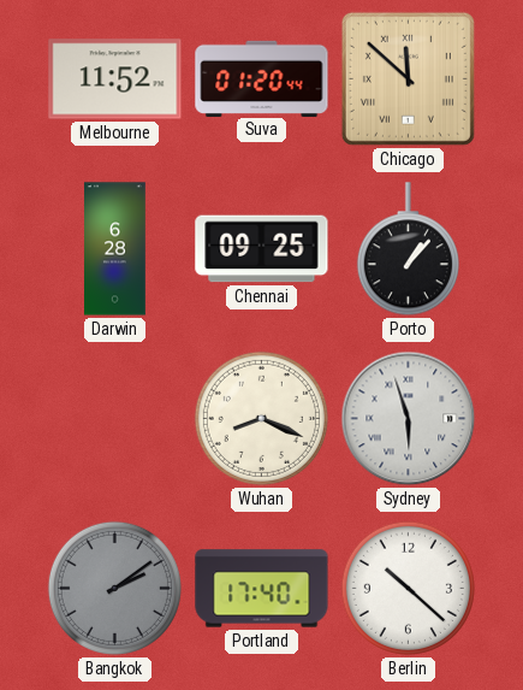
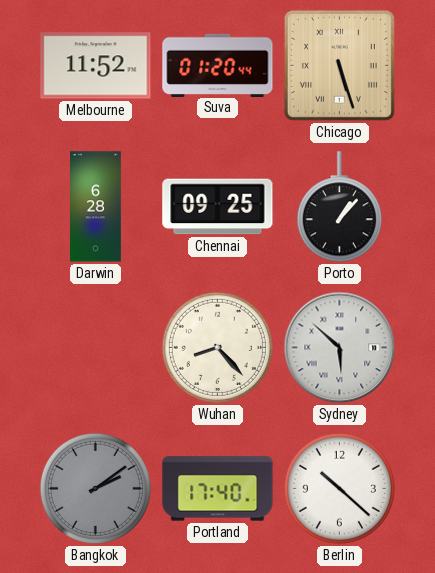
Chicago: 11:52 -> 5:27 (339, 65)
Wuhan: 8:19 -> 8:23 (217, 347)
Sydney: 5:57 -> 5:52 (340, 348)
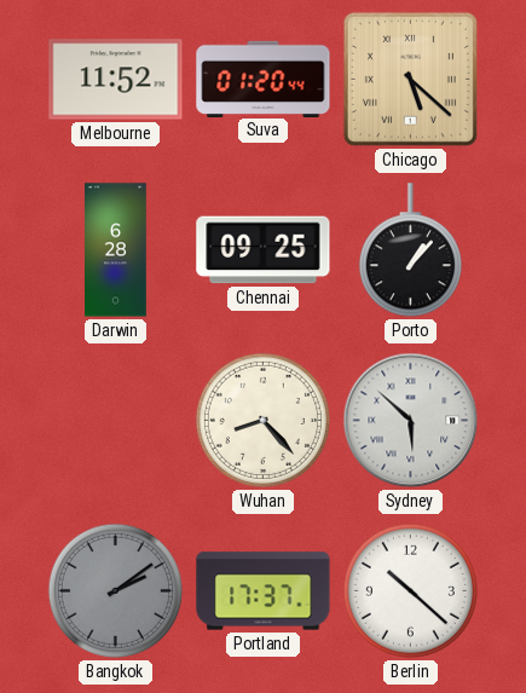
Chicago: 5:27 -> 5:22 (410, 79)
Portland: 17:40 -> 17:37 (264, 591)
